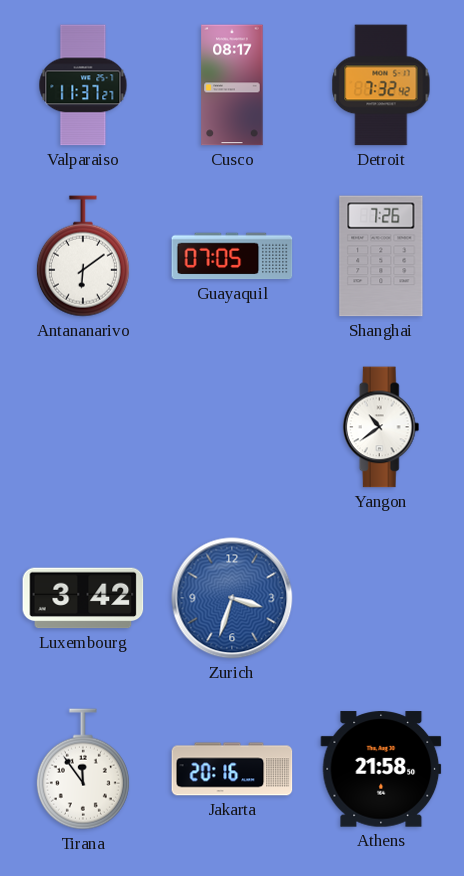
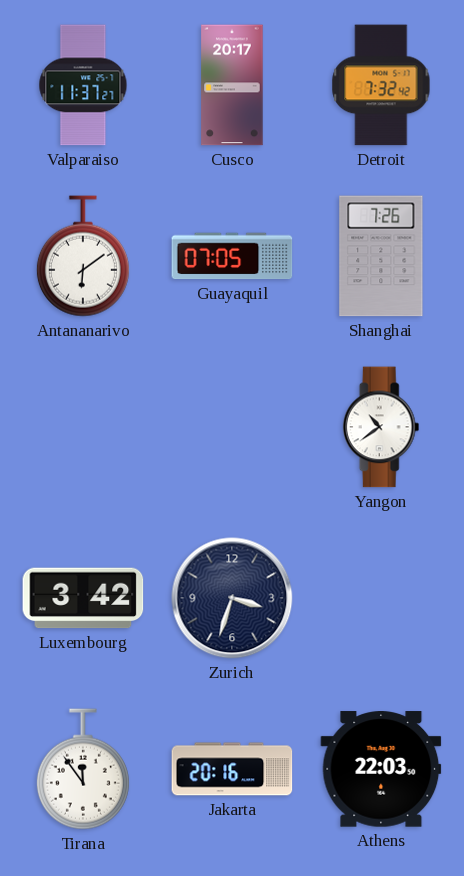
Cusco: 08:17 -> 20:17 (232, 85)
Zurich dial: blue -> navy (232, 598)
Athens: 21:58 -> 22:03 (381, 769)
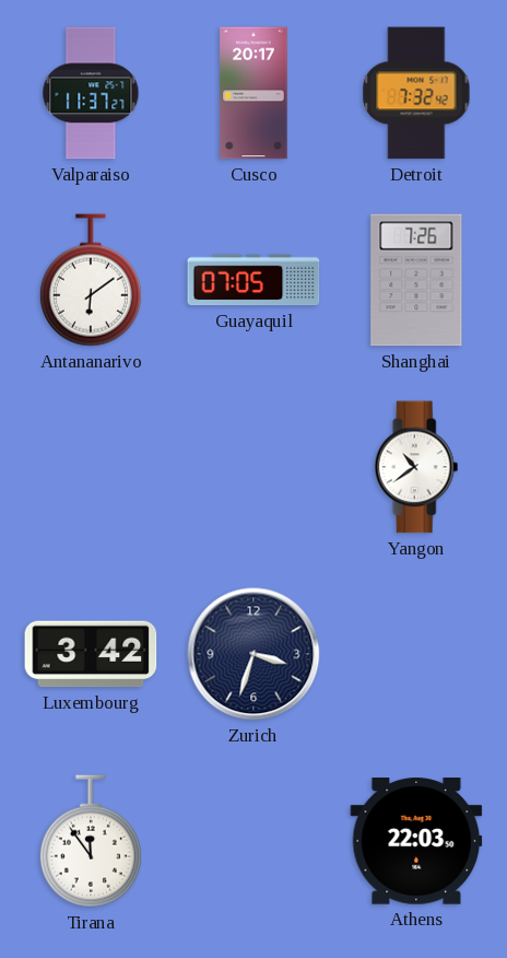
Jakarta: 20:16 -> none (232, 769)
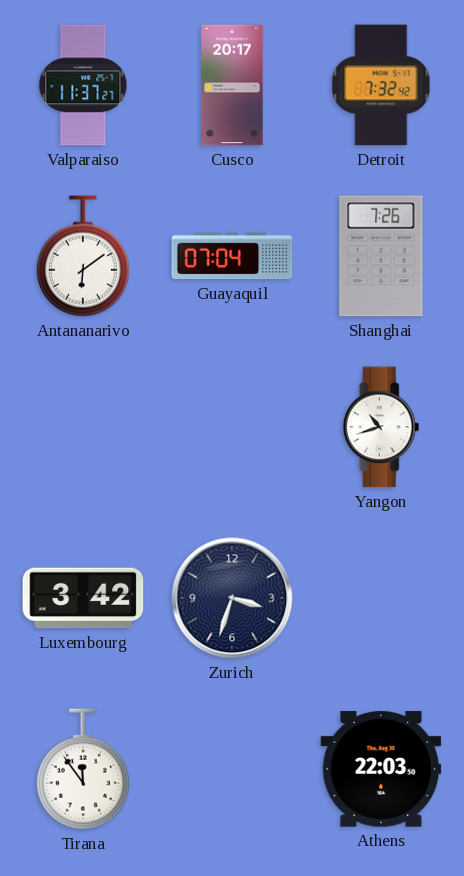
Guayaquil: 07:05 -> 07:04 (232, 256)
Yangon: 10:39 -> 10:42 (381, 427)
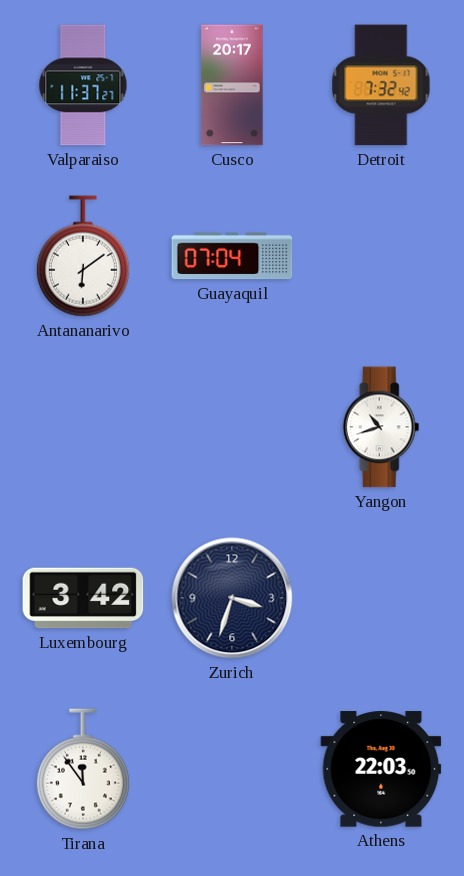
Shanghai: 7:26 -> none (381, 256)
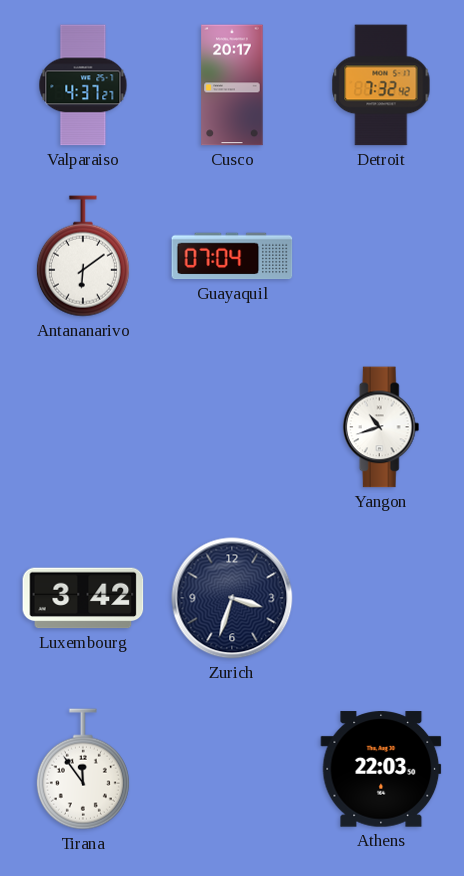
Valparaiso: 11:37 -> 4:37 (83, 85)
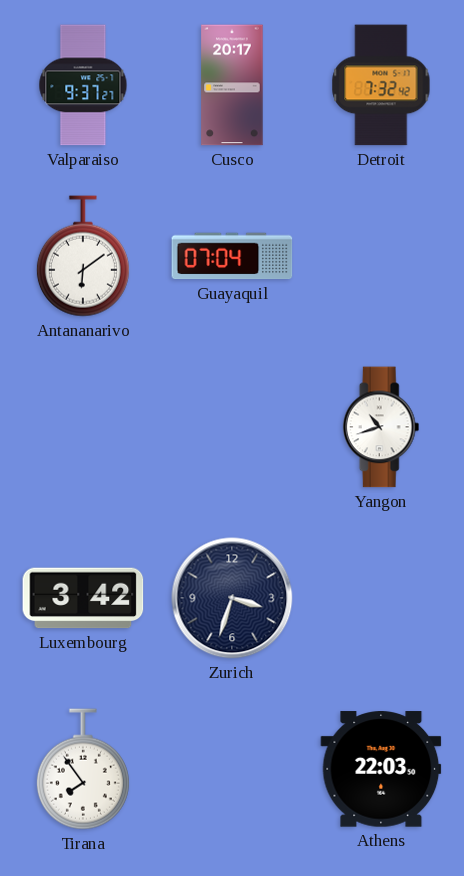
Valparaiso: 4:37 -> 9:37 (83, 85)
Tirana: 11:54 -> 7:54 (83, 769)
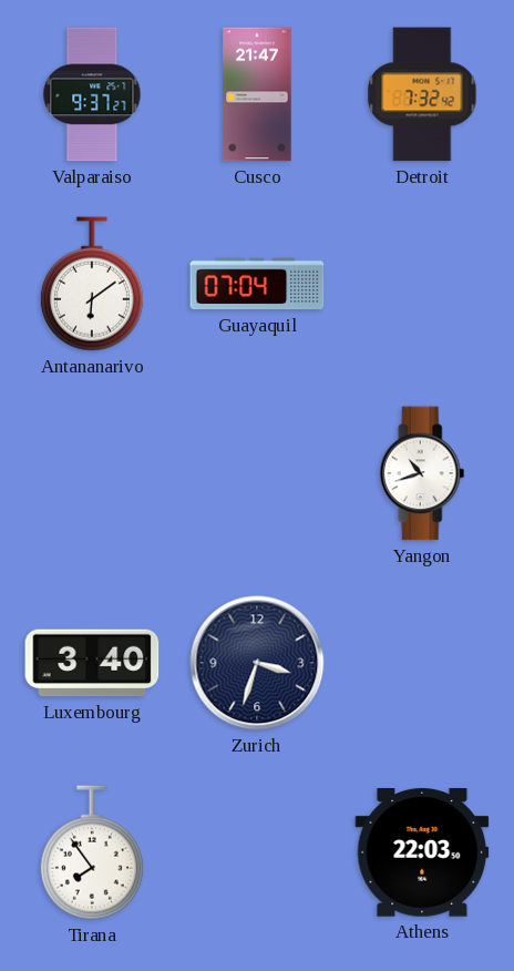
Cusco: 20:17 -> 21:47 (257, 94)
Luxembourg: 3:42 -> 3:40 (92, 663)
